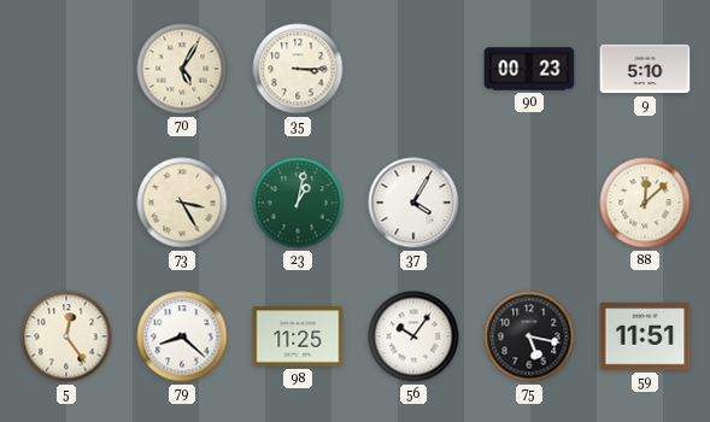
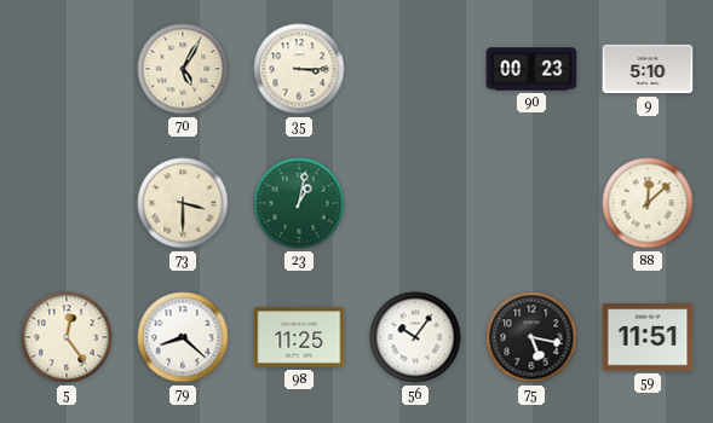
73: 3:25 -> 3:30 (183, 203)
37: 4:05 -> none (413, 203)
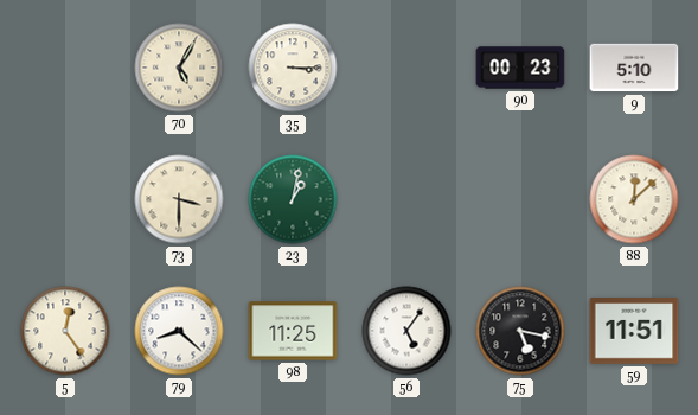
56: 10:06 -> 5:06 (406, 331)
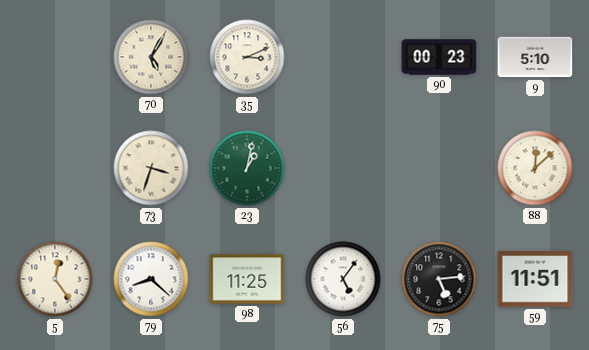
35: 3:15 -> 3:11 (247, 57)
73: 3:30 -> 3:33 (151, 168)
75: 5:17 -> 5:14 (439, 279)
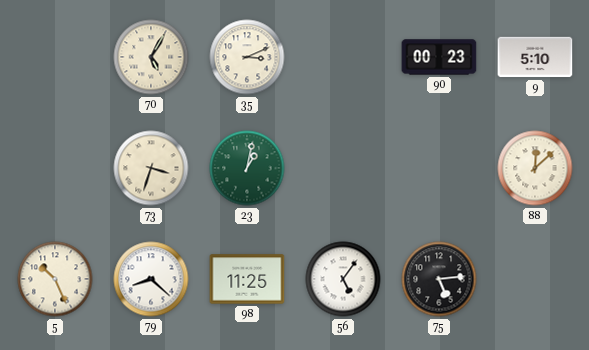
5: 12:24 -> 10:26 (55, 279)
59: 11:51 -> none (535, 279)
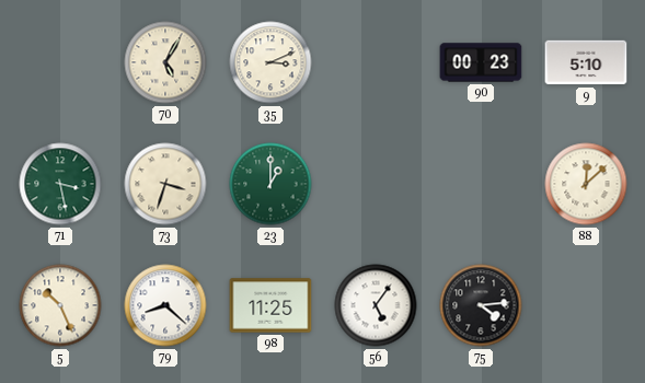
71: none -> 3:28 (60, 184)
23: 1:02 -> 1:00 (270, 184)
75: 5:14 -> 4:14 (481, 305)
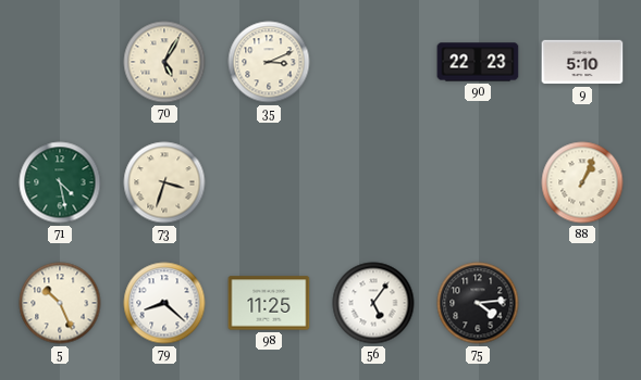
90: 00:23 -> 22:23 (478, 62)
71: 3:28 -> 4:28 (60, 182)
23: 1:00 -> none (270, 184)
88: 12:08 -> 1:04 (582, 182)
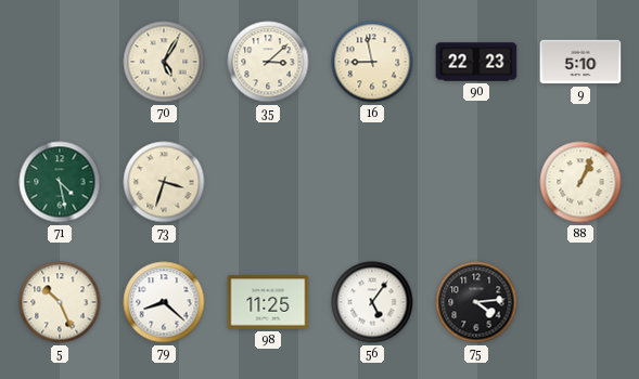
35: 3:11 -> 3:08 (268, 62)
16: none -> 8:58 (372, 62)
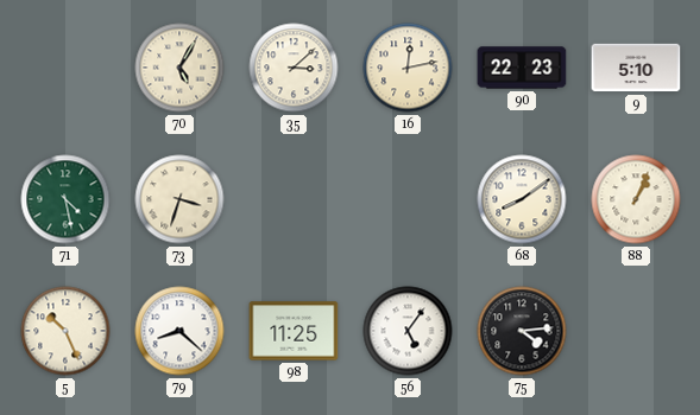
16: 8:58 -> 12:13 (408, 68)
68: none -> 8:09 (522, 199)
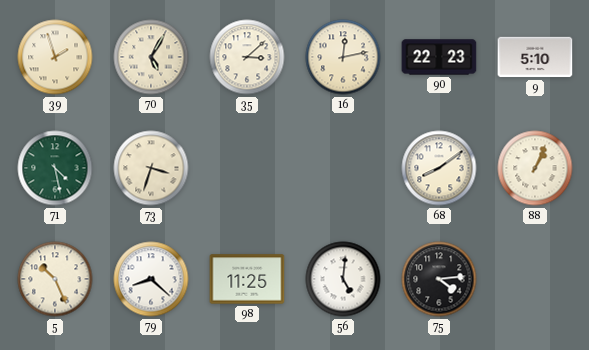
39: none -> 1:57 (55, 57)
56: 5:06 -> 5:01 (343, 279)
